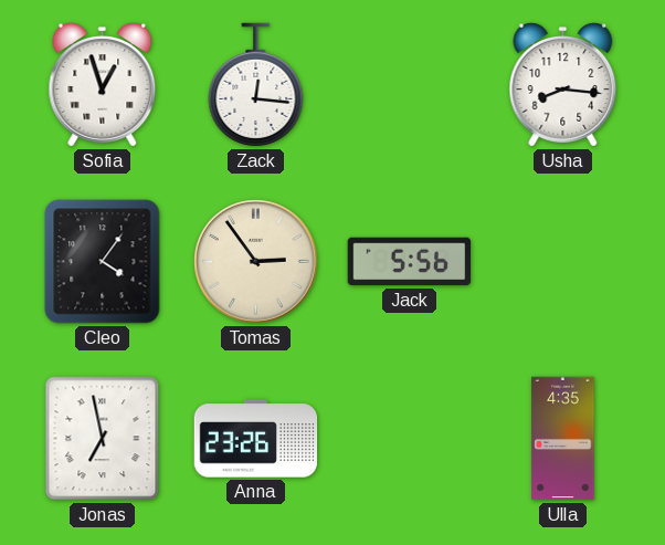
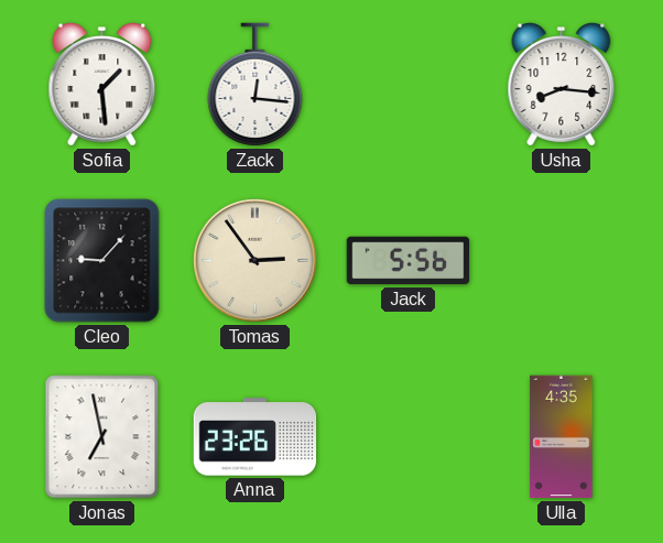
Sofia: 12:57 -> 1:29 (102, 85)
Cleo: 4:06 -> 9:07 (102, 261)
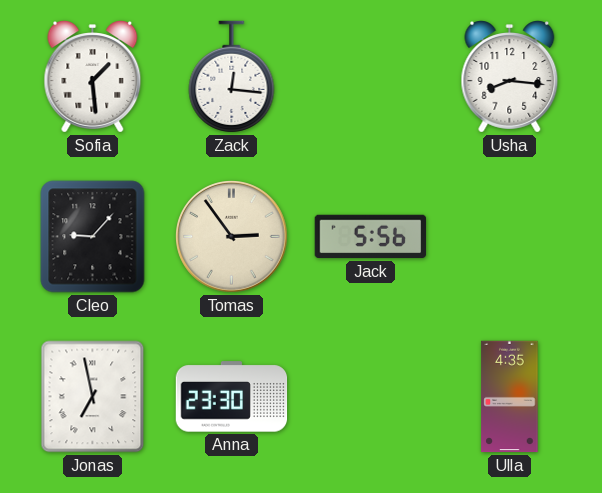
Anna: 23:26 -> 23:30 (232, 397)
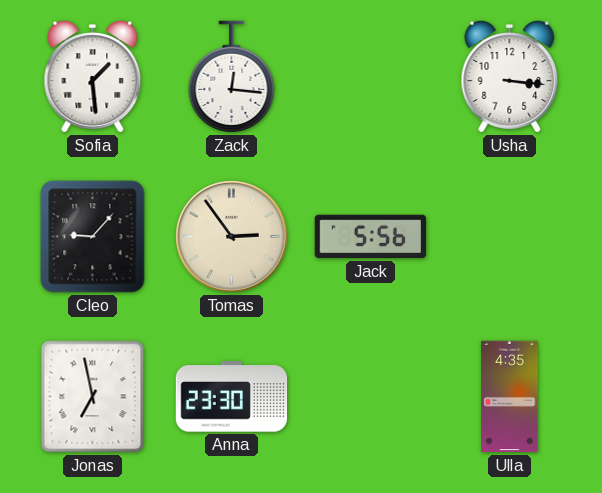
Usha: 8:16 -> 3:16 (510, 77)
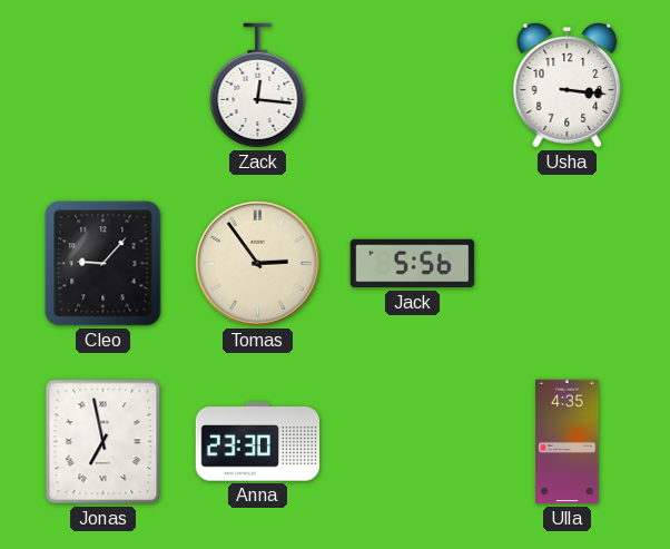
Sofia: 1:29 -> none (93, 77)
